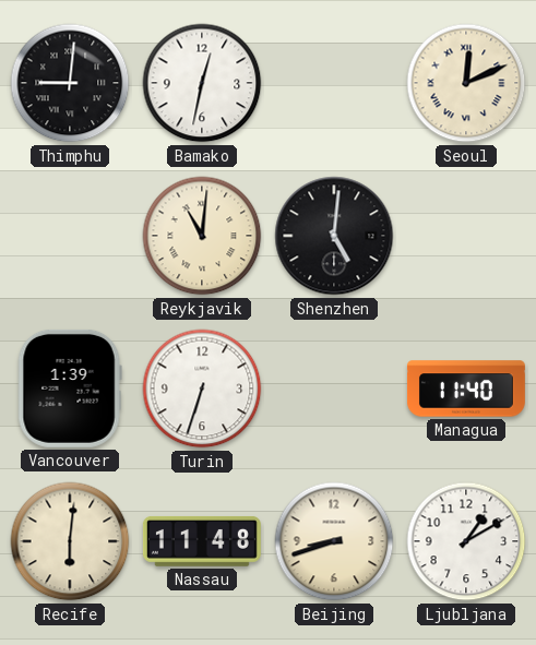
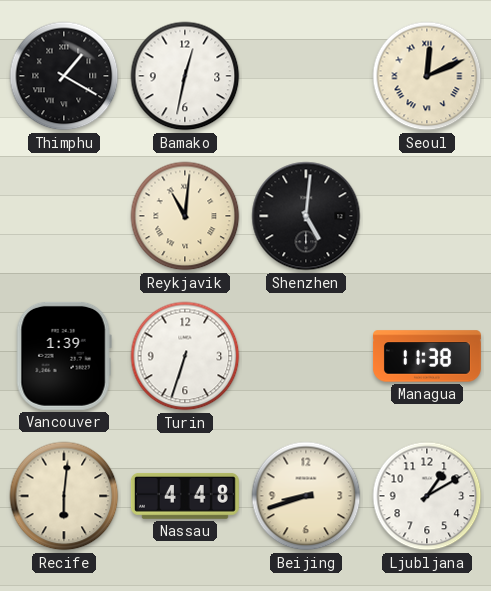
Thimphu: 9:01 -> 1:20 (64, 76)
Managua: 11:40 -> 11:38 (427, 356)
Nassau: 11:48 -> 4:48 (185, 496)
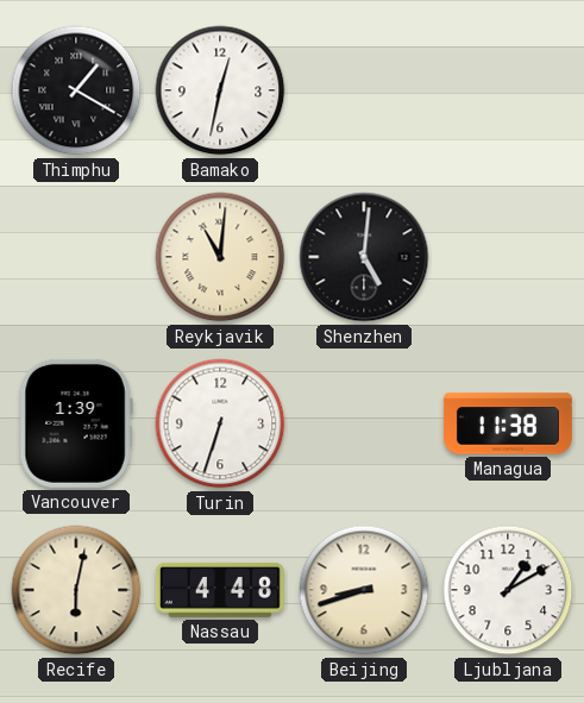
Seoul: 12:11 -> none (427, 76)
Recife: 6:01 -> 6:02 (76, 590)
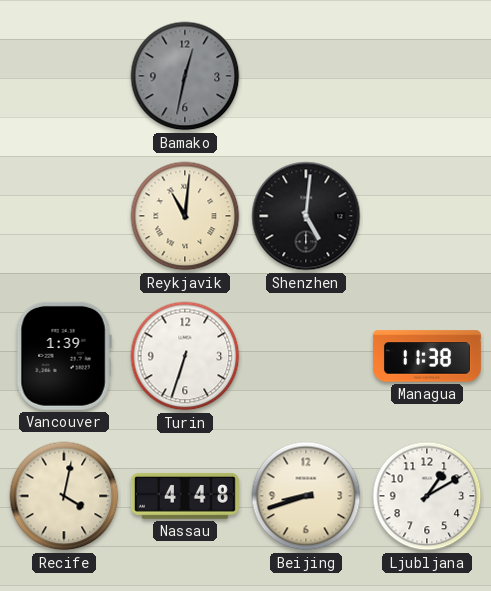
Thimphu: 1:20 -> none (76, 90)
Bamako dial: white -> grey (185, 76)
Recife: 6:02 -> 4:02 (64, 496)
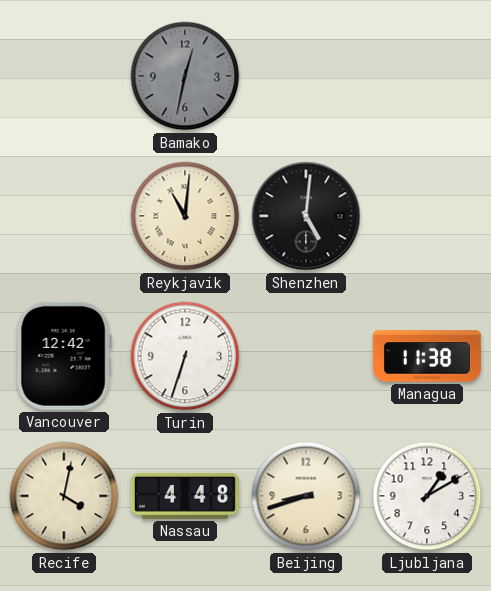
Vancouver: 1:39 -> 12:42 (64, 356)
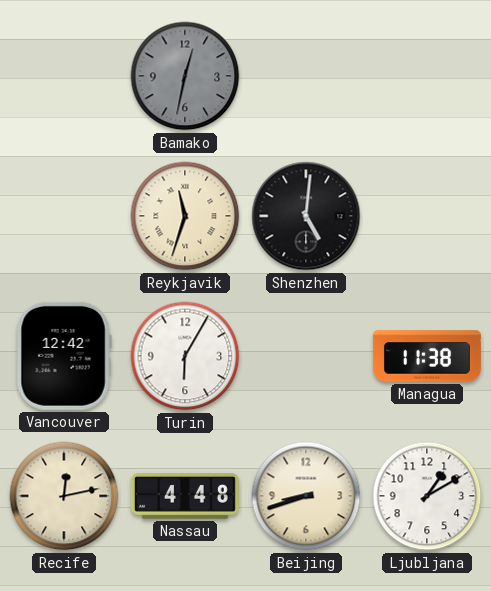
Reykjavik: 11:01 -> 11:33 (185, 216)
Turin: 6:33 -> 6:05 (185, 356)
Recife: 4:02 -> 12:13 (64, 496)
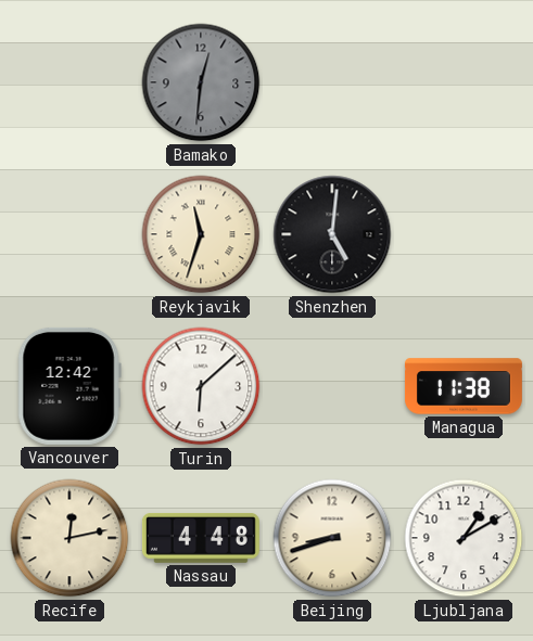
Bamako: 12:32 -> 12:31 (201, 82)
Turin: 6:05 -> 6:08 (201, 386)
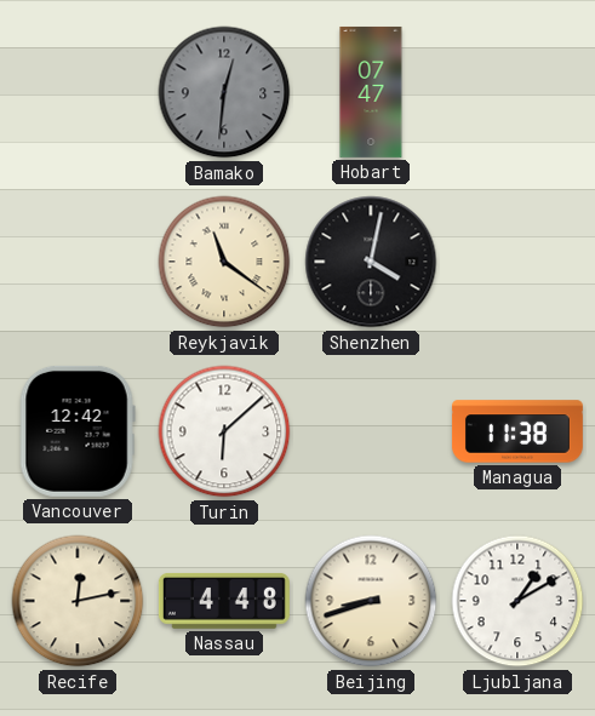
Hobart: none -> 07:47 (371, 92)
Reykjavik: 11:33 -> 11:21 (224, 262)
Shenzhen: 5:01 -> 4:02 (371, 262)
